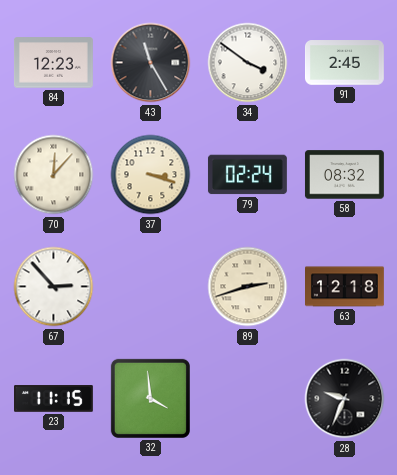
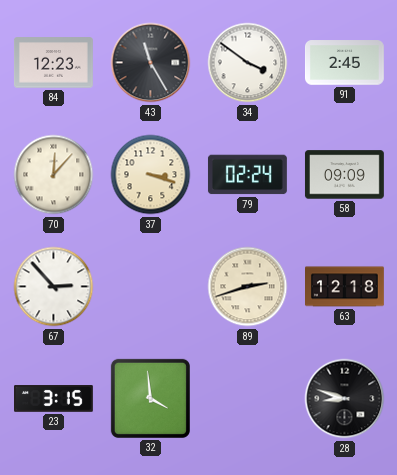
58: 08:32 -> 09:09 (344, 175)
23: 11:15 -> 3:15 (54, 399)
28: 9:34 -> 8:48 (345, 399)
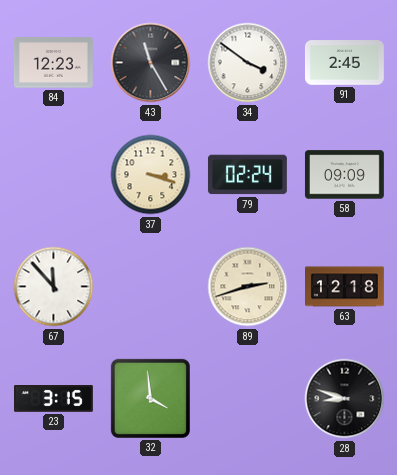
70: 12:07 -> none (54, 175)
67: 2:53 -> 11:53 (54, 287)
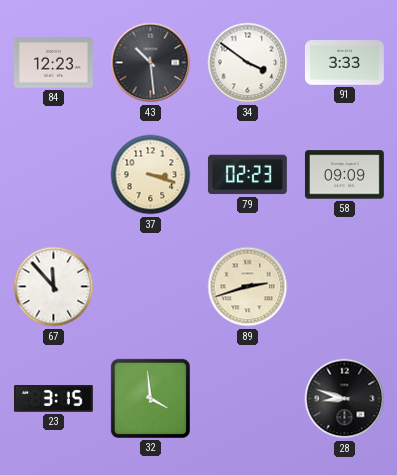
43: 11:25 -> 10:29 (151, 63)
91: 2:45 -> 3:33 (345, 63)
79: 02:24 -> 02:23 (247, 175)
63: 12:18 -> none (345, 287)
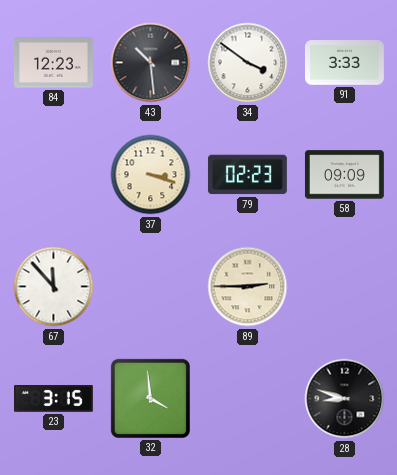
89: 2:42 -> 2:45 (248, 287)
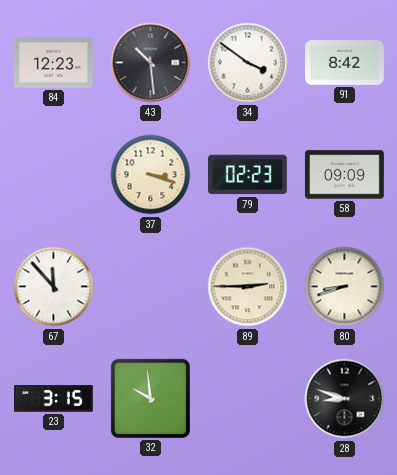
91: 3:33 -> 8:42 (345, 63)
80: none -> 8:42 (345, 287)
32: 3:59 -> 9:59 (150, 398)
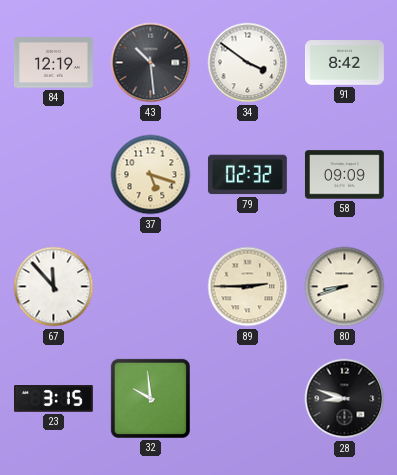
84: 12:23 -> 12:19 (53, 63)
37: 3:18 -> 5:18 (151, 175)
79: 02:23 -> 02:32 (247, 175)
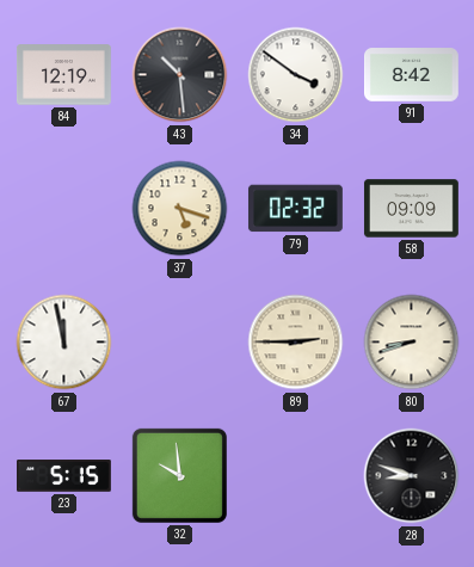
67: 11:53 -> 11:58 (64, 343)
23: 3:15 -> 5:15 (64, 476)
